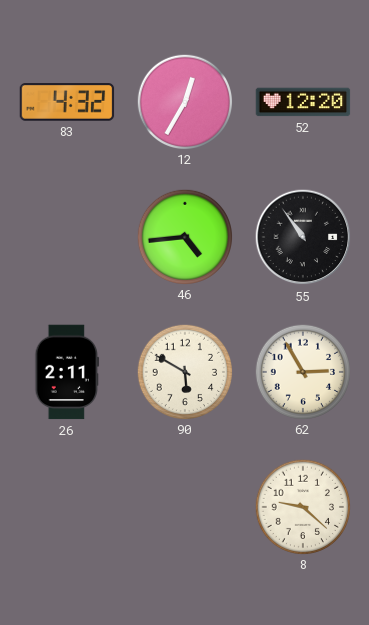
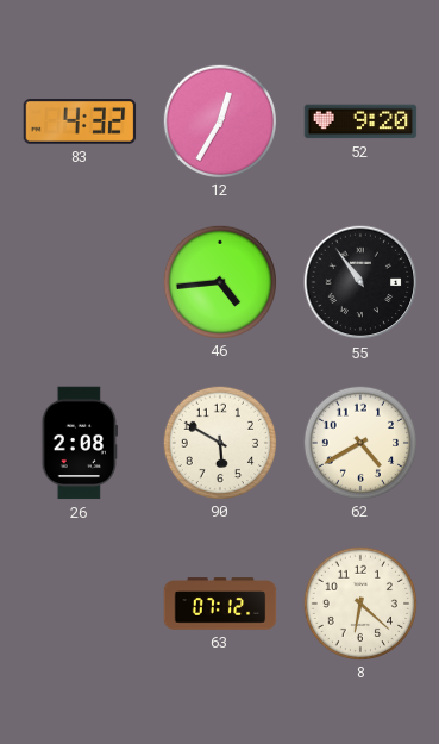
52: 12:20 -> 9:20 (360, 121)
26: 2:11 -> 2:08 (80, 443)
62: 2:55 -> 4:40 (359, 442)
63: none -> 07:12 (220, 604)
8: 9:22 -> 6:22 (359, 602)
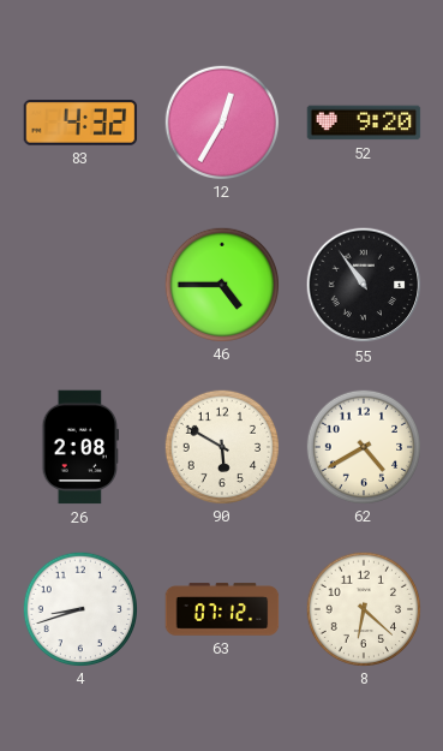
46: 4:44 -> 4:45 (221, 284)
4: none -> 8:42 (79, 608)
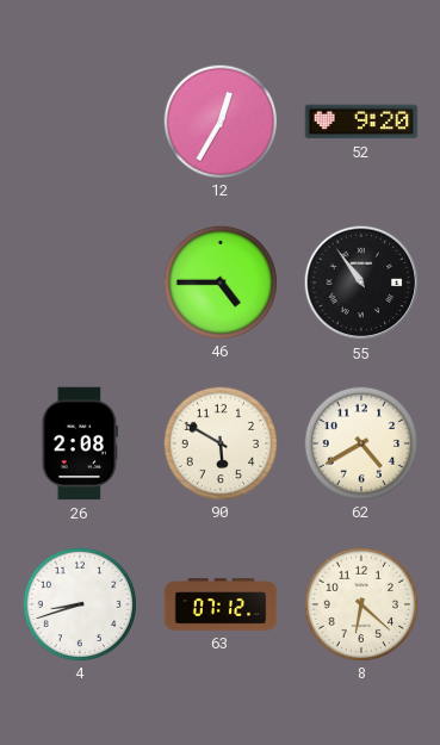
83: 4:32 -> none (80, 124)
